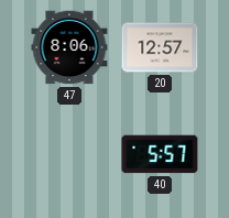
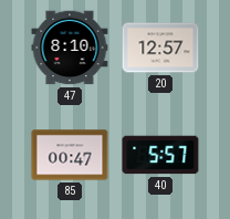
47: 8:06 -> 8:10 (70, 48)
85: none -> 00:47 (70, 155)
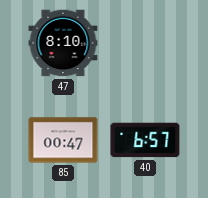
20: 12:57 -> none (160, 48)
40: 5:57 -> 6:57 (145, 140)
